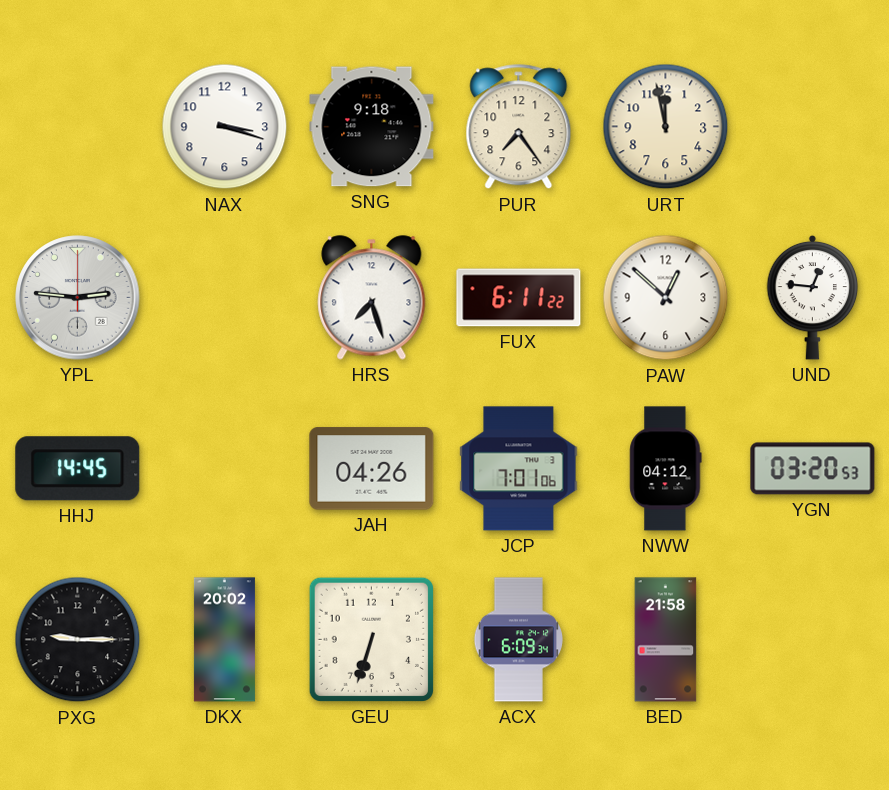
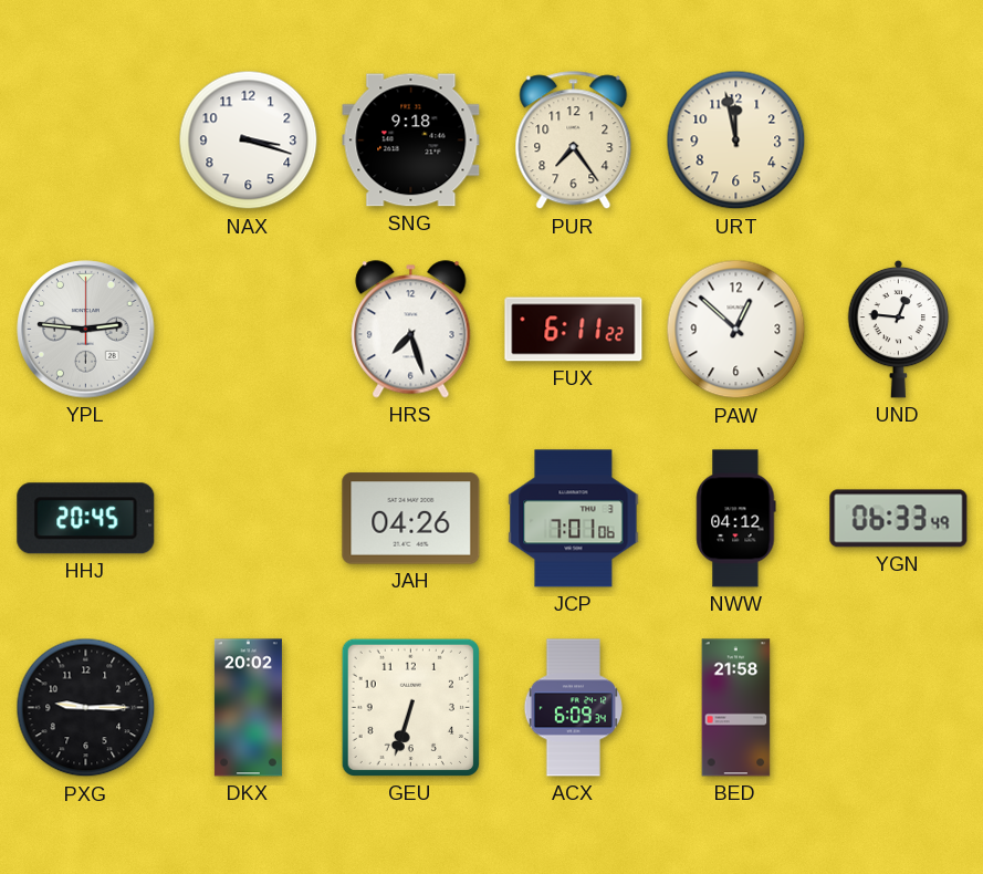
HHJ: 14:45 -> 20:45 (86, 519)
YGN: 03:20 -> 06:33 (899, 519)
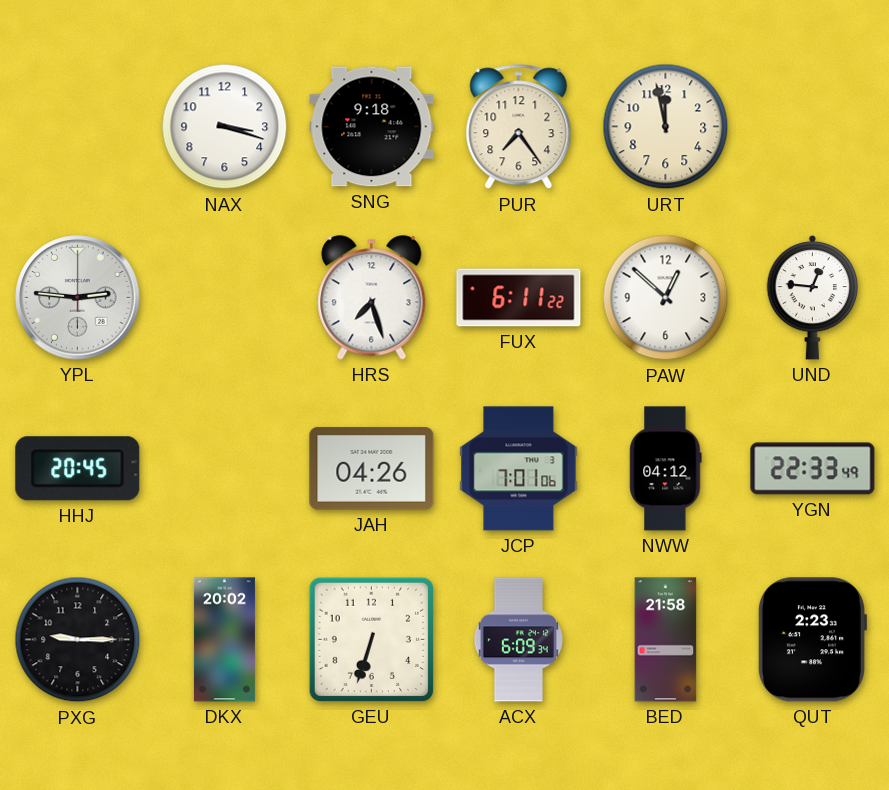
YGN: 06:33 -> 22:33 (813, 469)
QUT: none -> 2:23 (812, 640)
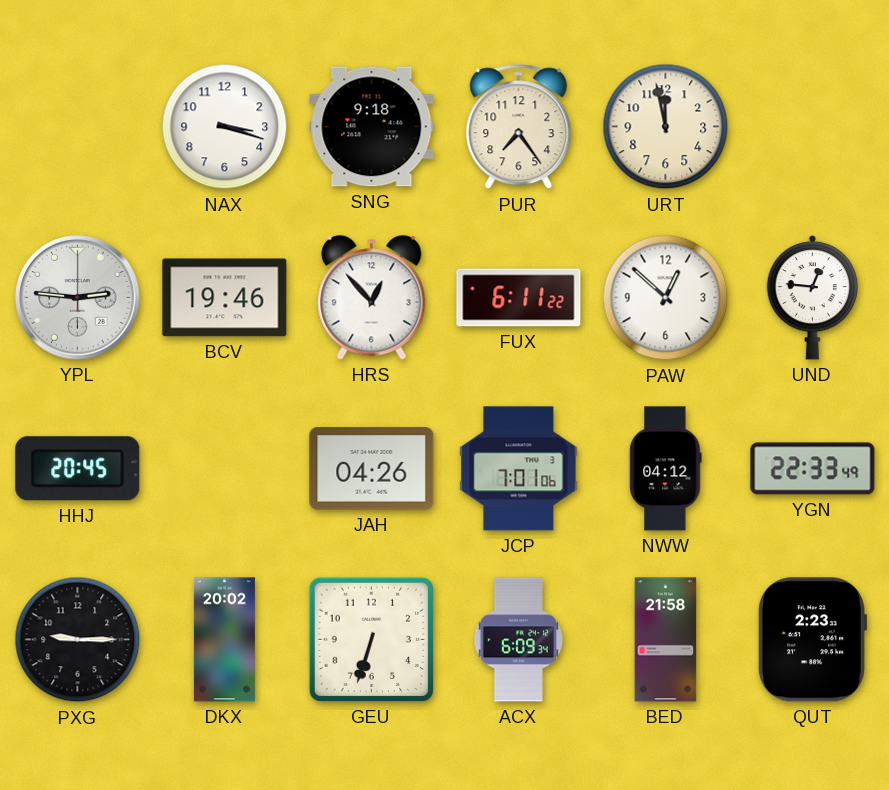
BCV: none -> 19:46 (225, 298)
HRS: 7:27 -> 12:53 (372, 298)
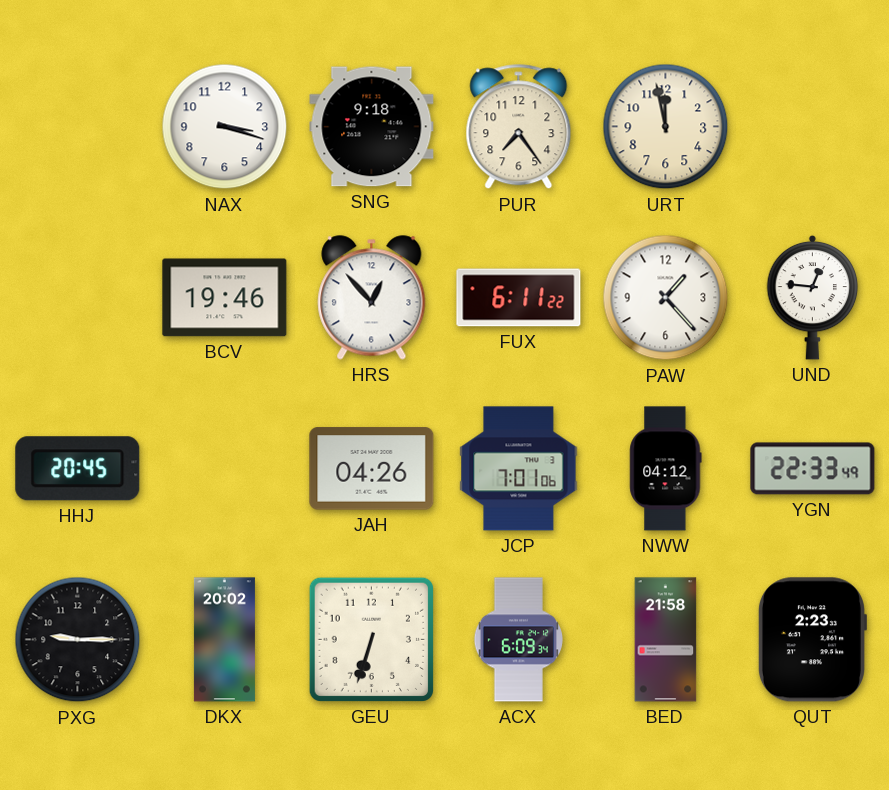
YPL: 2:46 -> none (78, 298)
PAW: 12:52 -> 1:23 (666, 298)
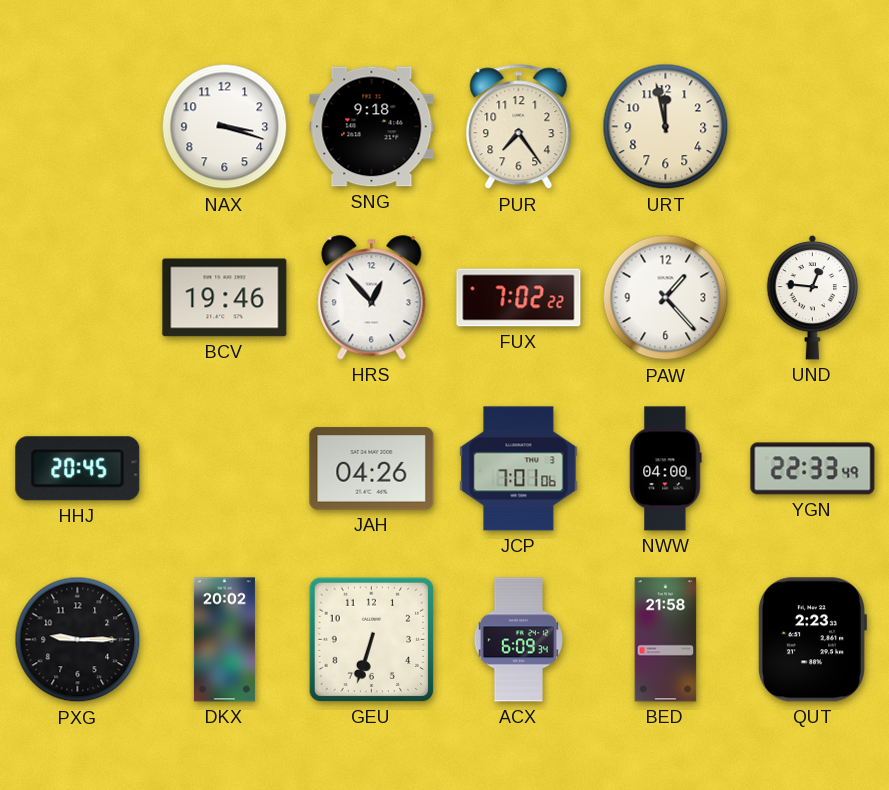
FUX: 6:11 -> 7:02 (519, 298)
NWW: 04:12 -> 04:00 (666, 469)
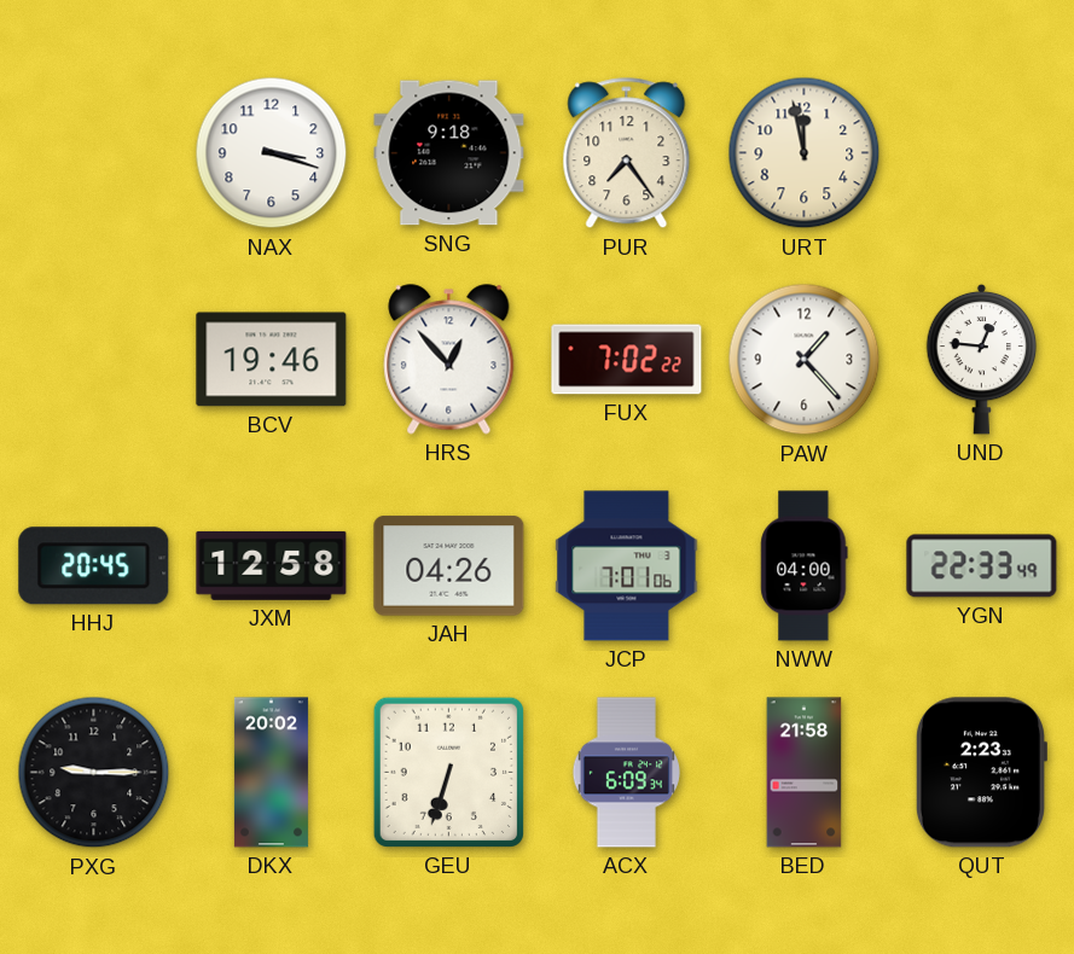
JXM: none -> 12:58 (272, 565)
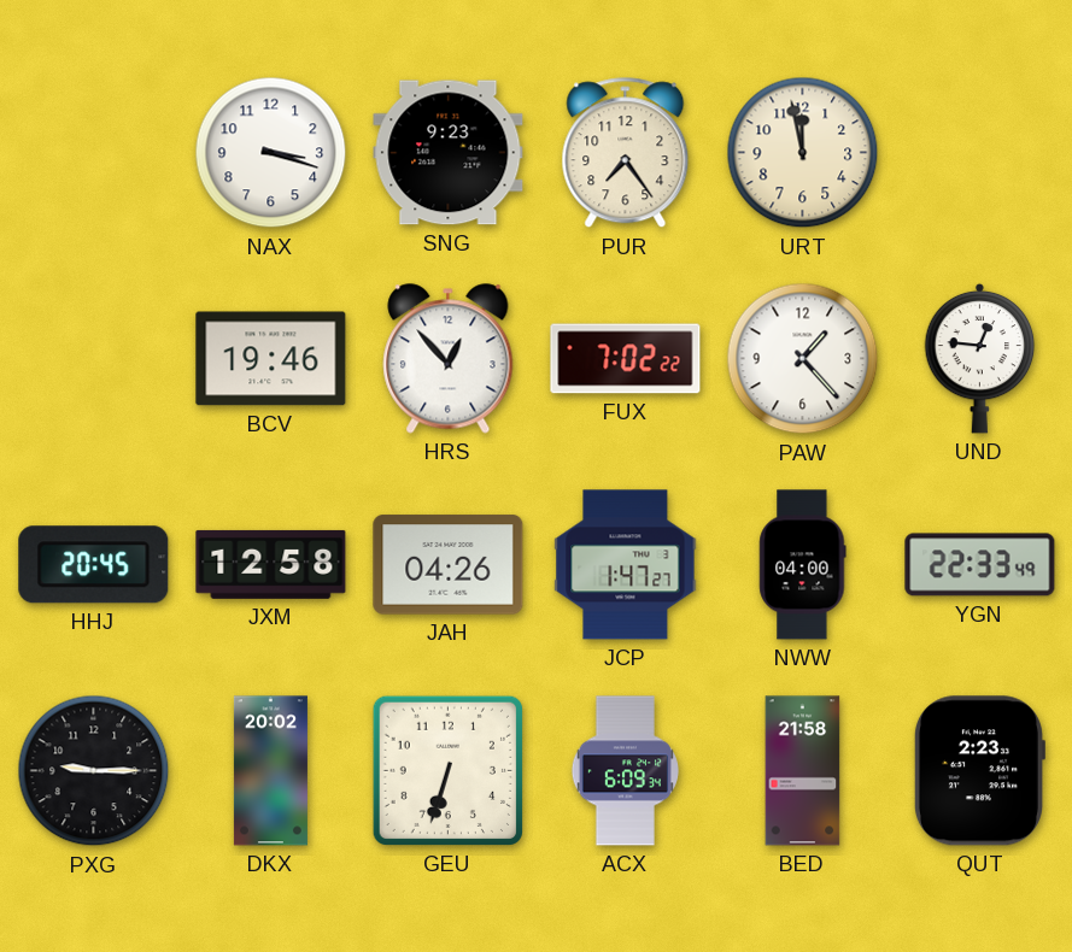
SNG: 9:18 -> 9:23 (449, 153)
JCP: 7:01 -> 1:47 (626, 565)
